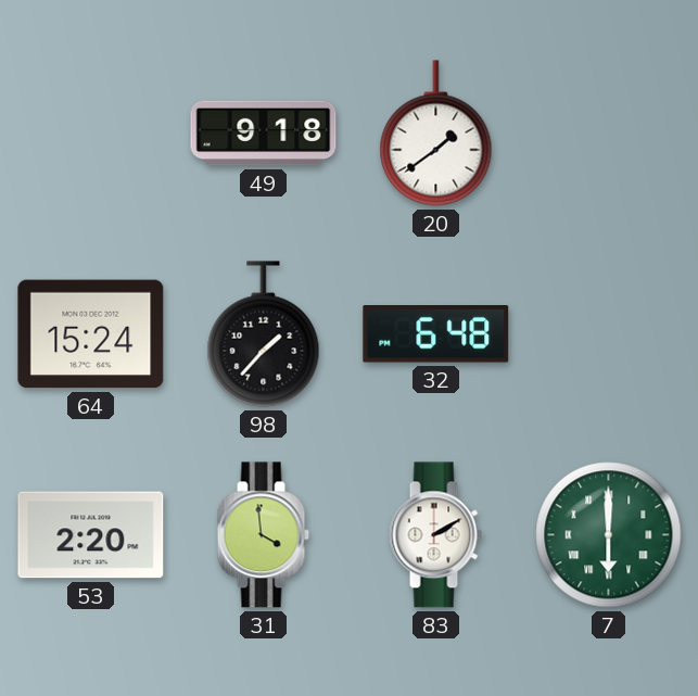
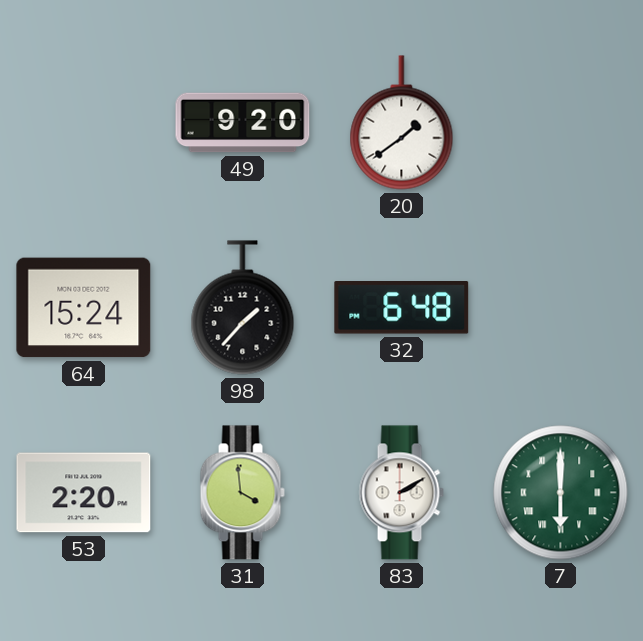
49: 9:18 -> 9:20 (243, 123)
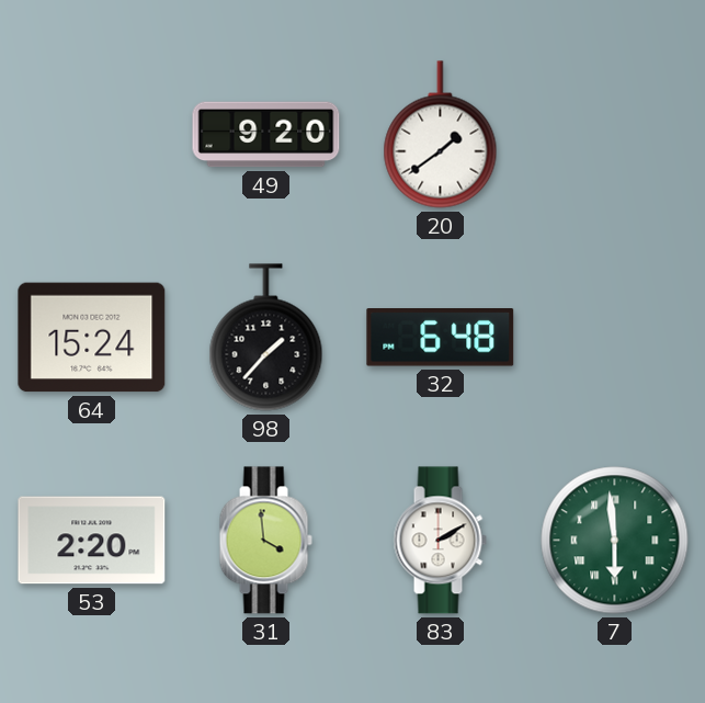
7: 6:00 -> 5:59 (615, 541)
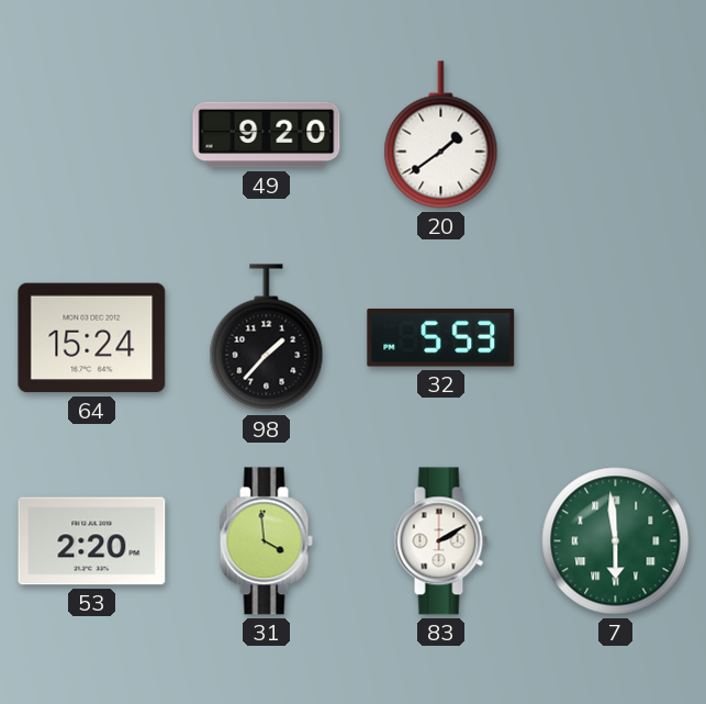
32: 6:48 -> 5:53 (441, 338)
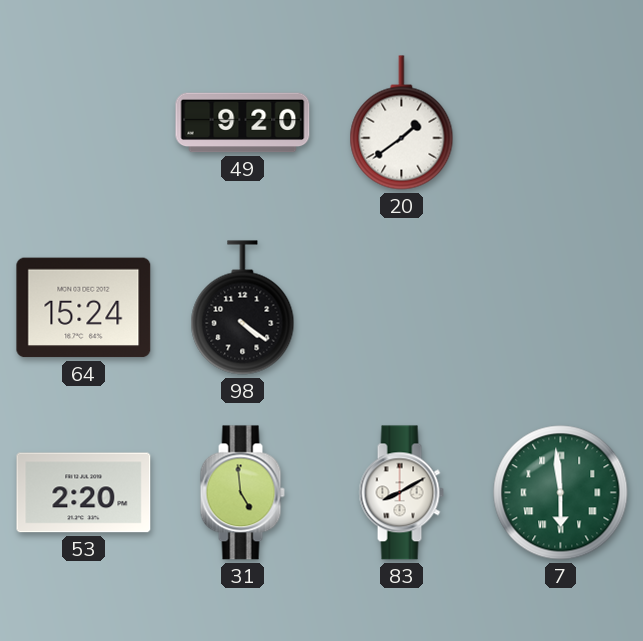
98: 1:37 -> 4:21 (243, 308)
32: 5:53 -> none (441, 338)
31: 3:59 -> 4:59 (242, 493)
83: 2:10 -> 8:10 (401, 493)
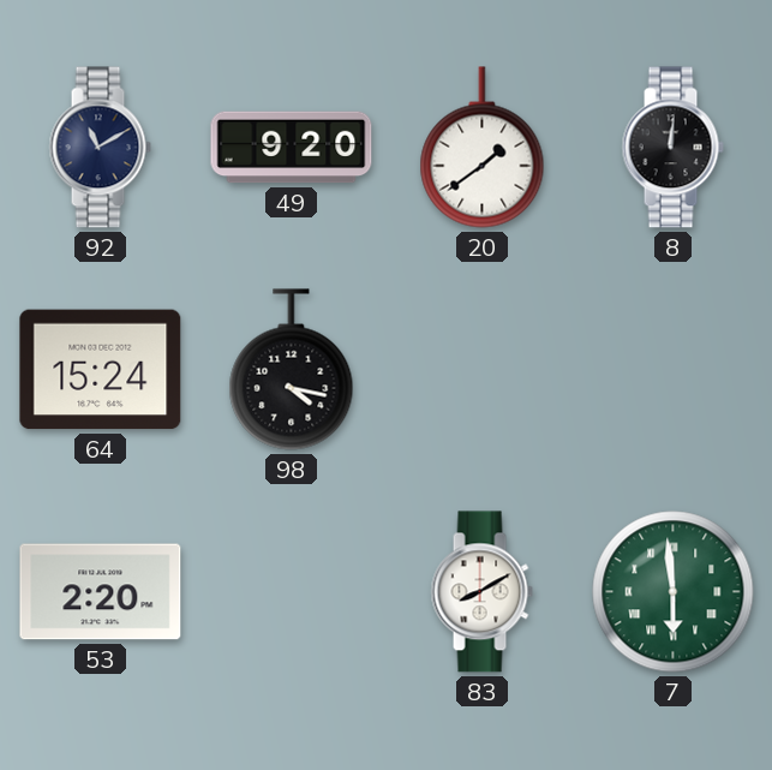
92: none -> 11:10 (100, 148)
8: none -> 12:01 (672, 148)
98: 4:21 -> 4:17 (292, 370)
31: 4:59 -> none (242, 493)
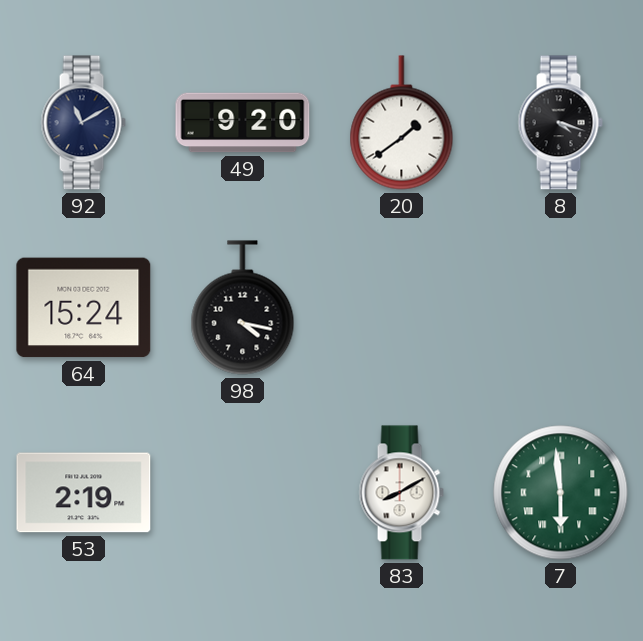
8: 12:01 -> 4:18 (560, 123)
53: 2:20 -> 2:19 (84, 493)
